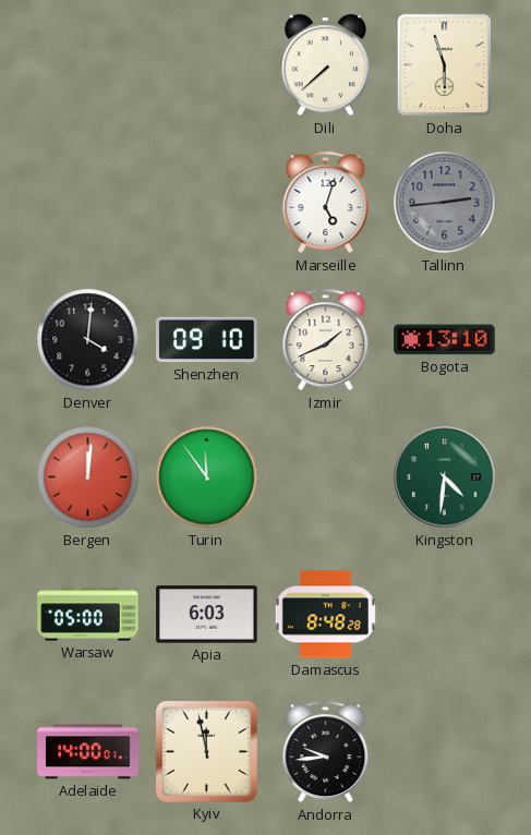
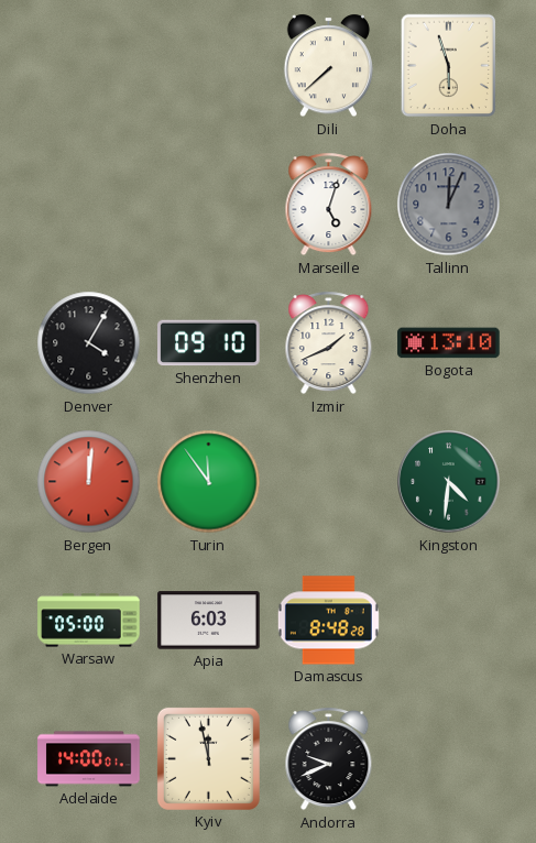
Tallinn: 2:44 -> 12:04 (449, 205)
Denver: 4:01 -> 4:05 (89, 343)
Andorra: 9:44 -> 9:41 (329, 759)
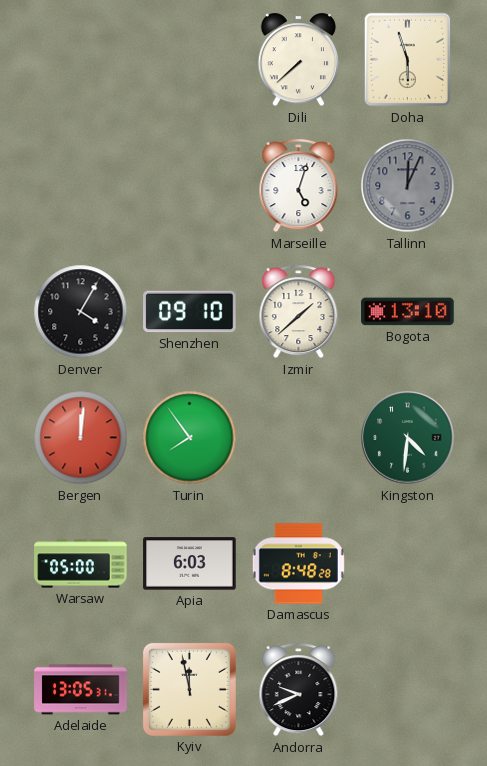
Izmir: 1:41 -> 1:38 (299, 312)
Turin: 11:54 -> 7:54 (190, 438)
Adelaide: 14:00 -> 13:05 (81, 690)
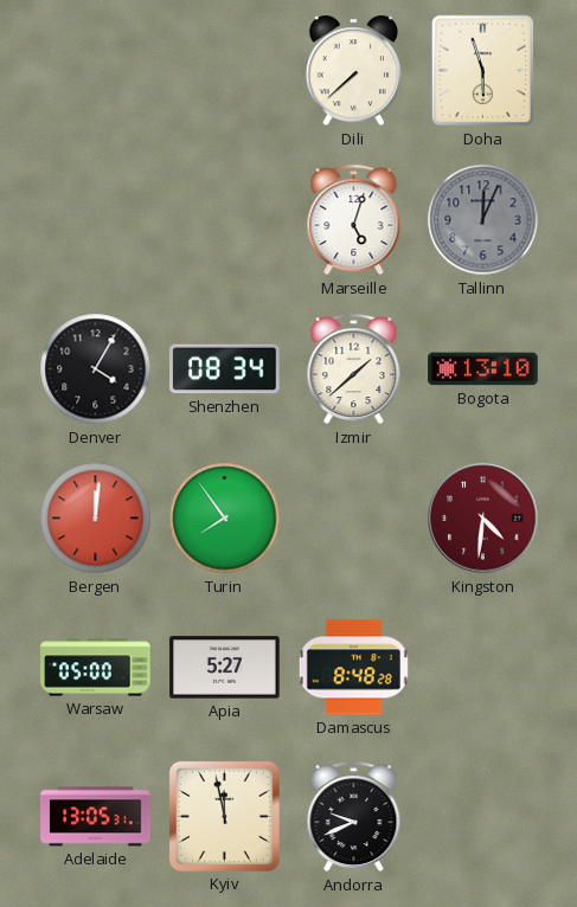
Shenzhen: 09:10 -> 08:34 (225, 369)
Kingston dial: green -> burgundy (483, 519)
Apia: 6:03 -> 5:27 (225, 668)
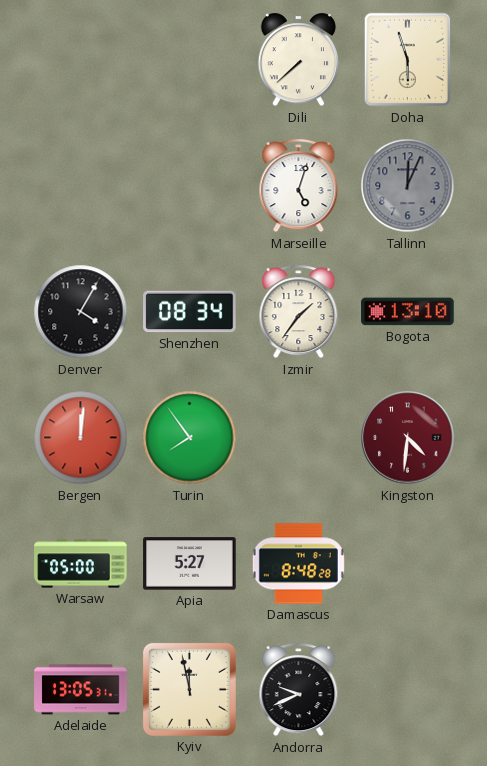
Izmir: 1:38 -> 1:36 (299, 312)
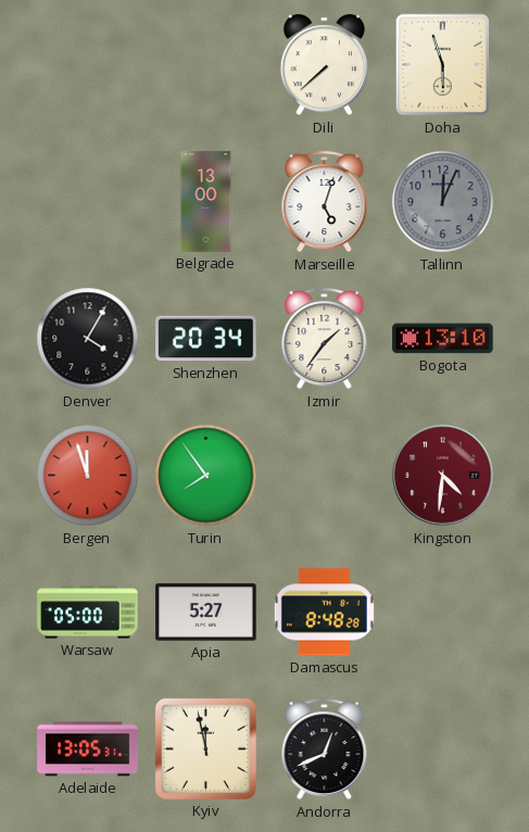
Belgrade: none -> 13:00 (206, 202)
Shenzhen: 08:34 -> 20:34 (206, 339)
Bergen: 12:01 -> 11:57 (88, 476)
Andorra: 9:41 -> 12:41 (325, 749)
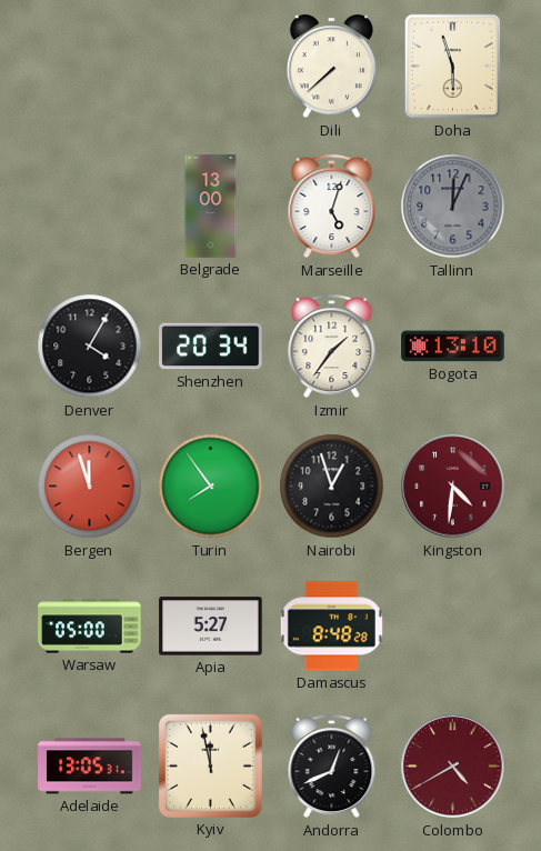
Nairobi: none -> 12:57 (332, 487)
Colombo: none -> 4:40 (453, 767)
